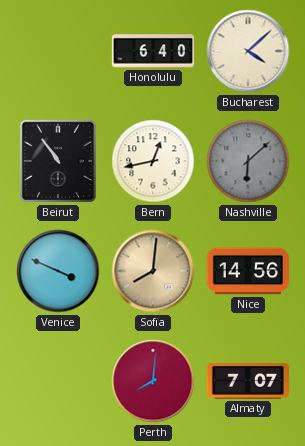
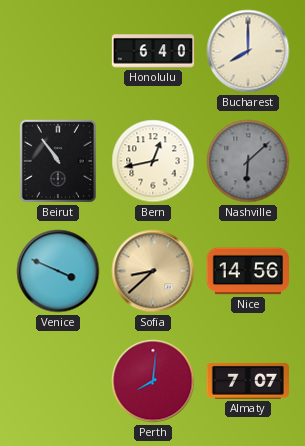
Bucharest: 4:08 -> 8:00 (248, 51)
Sofia: 8:01 -> 8:38 (153, 271)
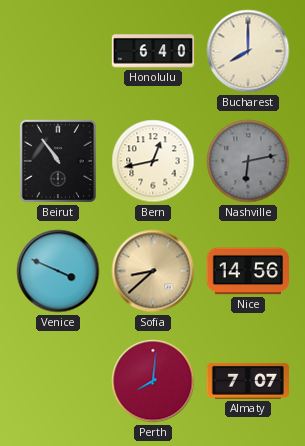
Nashville: 6:08 -> 6:13 (248, 161)
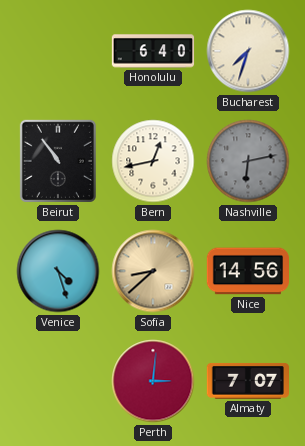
Bucharest: 8:00 -> 7:33 (248, 51)
Venice: 3:49 -> 4:27 (58, 271)
Perth: 8:01 -> 3:01 (153, 381)
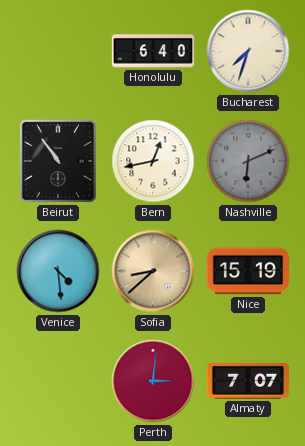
Nashville: 6:13 -> 6:11 (248, 161)
Venice: 4:27 -> 4:29 (58, 271)
Nice: 14:56 -> 15:19 (247, 271)
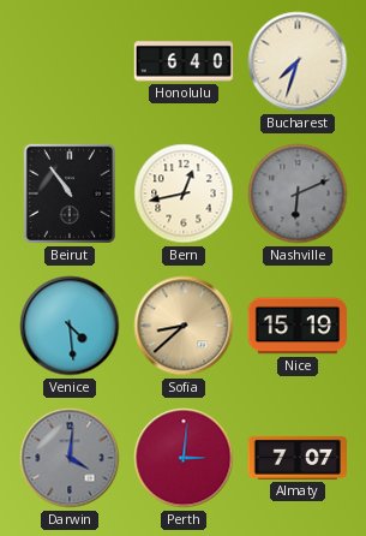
Darwin: none -> 4:01 (70, 458)
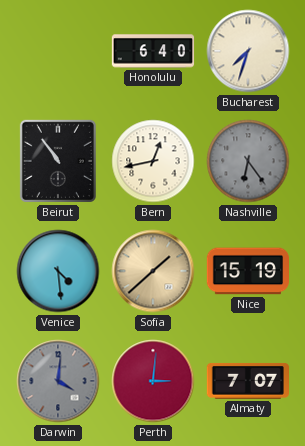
Nashville: 6:11 -> 6:24 (248, 161)
Sofia: 8:38 -> 1:38 (153, 271)
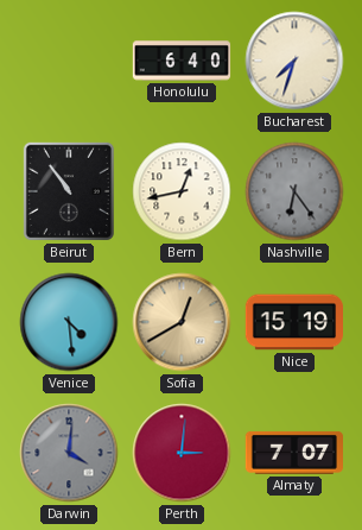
Sofia: 1:38 -> 12:40 (182, 322)
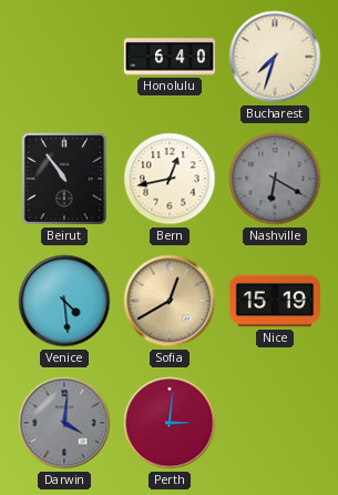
Nashville: 6:24 -> 6:20 (275, 179)
Almaty: 7:07 -> none (293, 453)
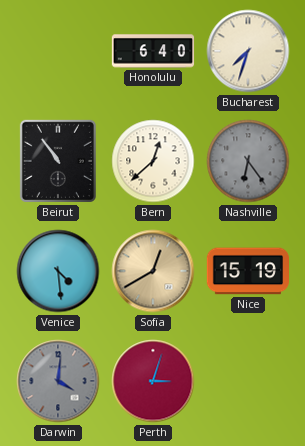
Bern: 12:43 -> 12:38 (153, 161)
Nashville: 6:20 -> 6:24 (248, 161)
Perth: 3:01 -> 3:03 (153, 381)
